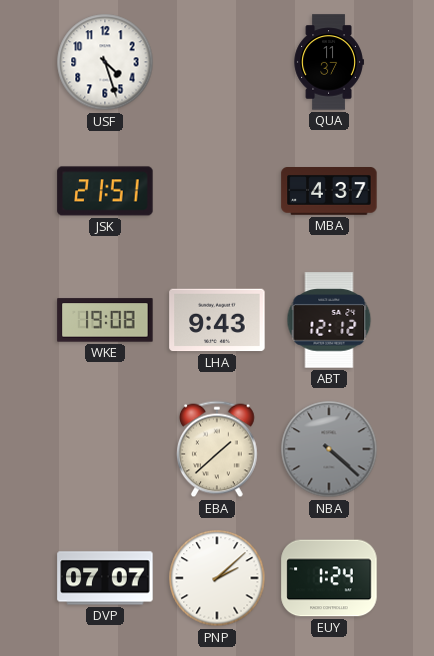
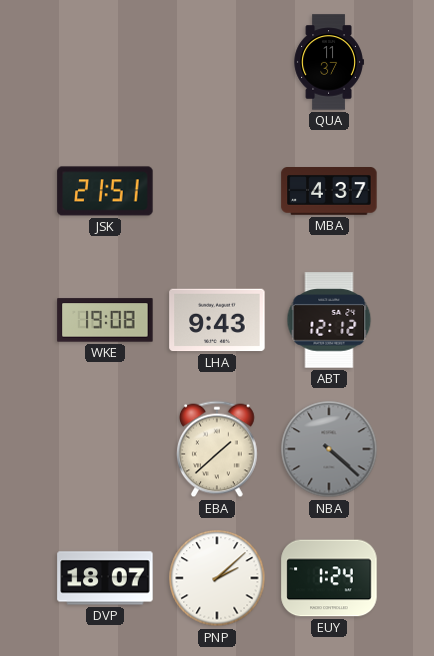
USF: 4:27 -> none (105, 62)
DVP: 07:07 -> 18:07 (105, 578)
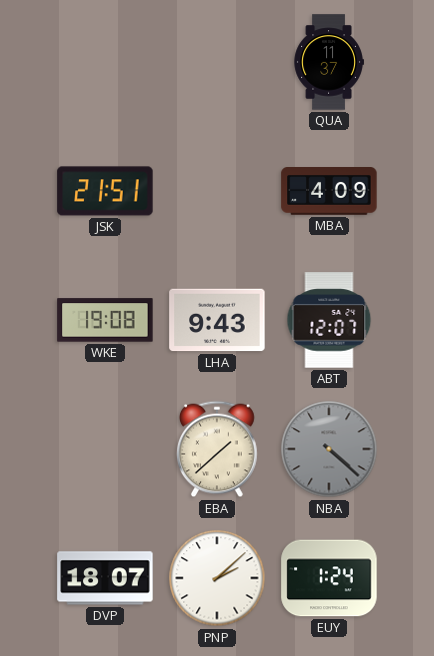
MBA: 4:37 -> 4:09 (329, 192)
ABT: 12:12 -> 12:07 (329, 320)
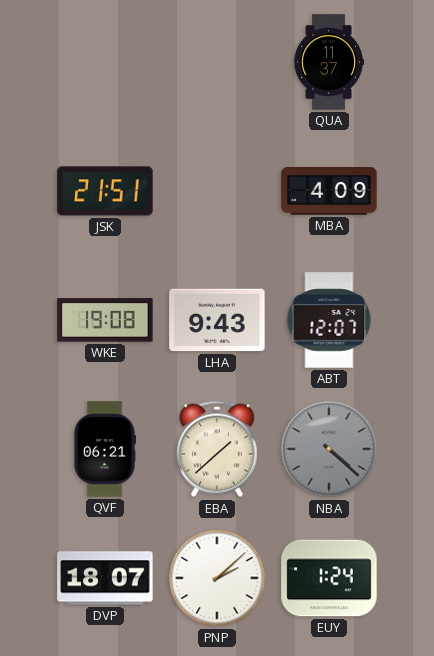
QVF: none -> 06:21 (104, 449)
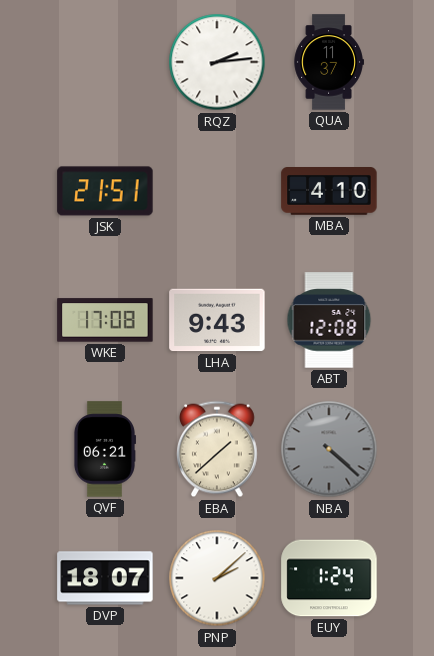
RQZ: none -> 2:14 (217, 62)
MBA: 4:09 -> 4:10 (329, 192)
WKE: 19:08 -> 17:08 (105, 320)
ABT: 12:07 -> 12:08 (329, 320)
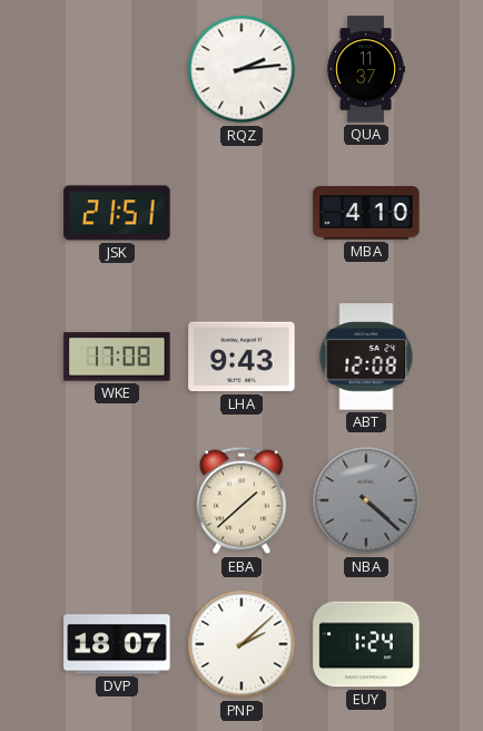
QVF: 06:21 -> none (104, 449)
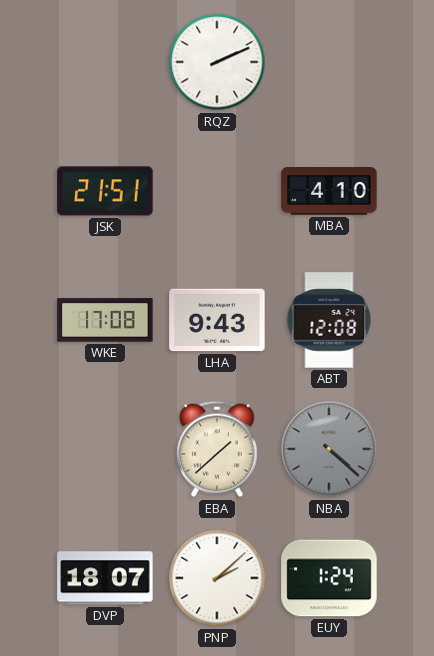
RQZ: 2:14 -> 2:11 (217, 62)
QUA: 11:37 -> none (366, 69)
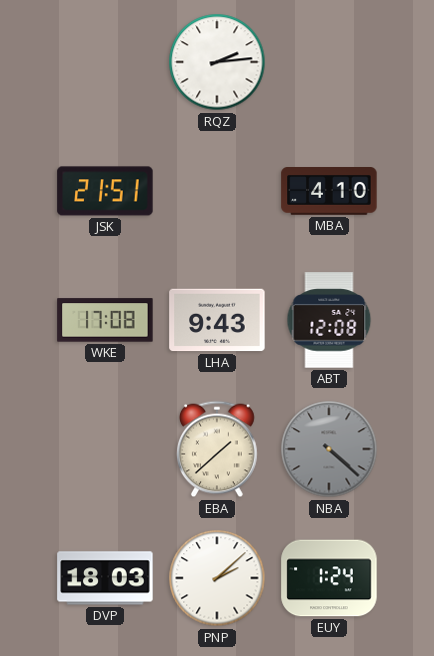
RQZ: 2:11 -> 2:14 (217, 62)
DVP: 18:07 -> 18:03 (105, 578)
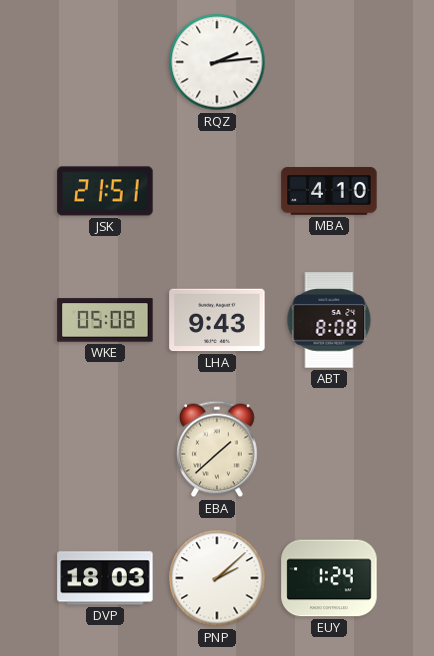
WKE: 17:08 -> 05:08 (105, 320)
ABT: 12:08 -> 8:08 (329, 320)
NBA: 4:22 -> none (329, 449)
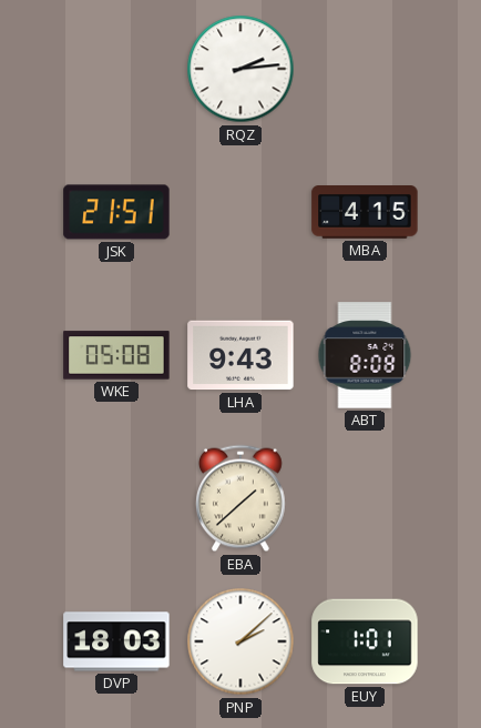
MBA: 4:10 -> 4:15 (365, 213)
EUY: 1:24 -> 1:01 (365, 641)
